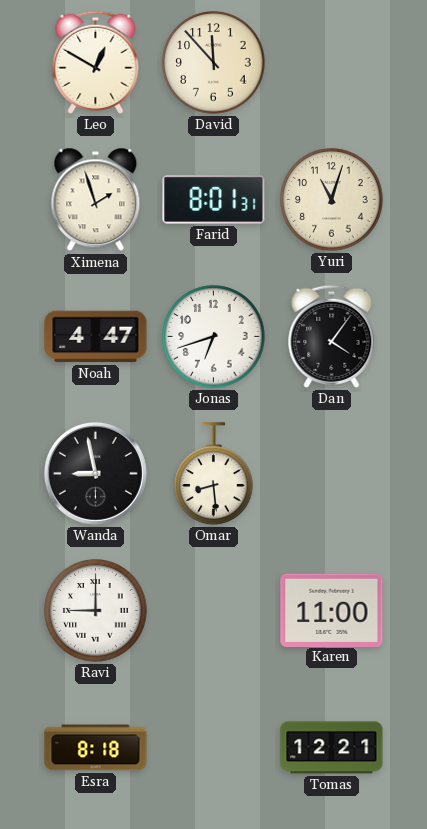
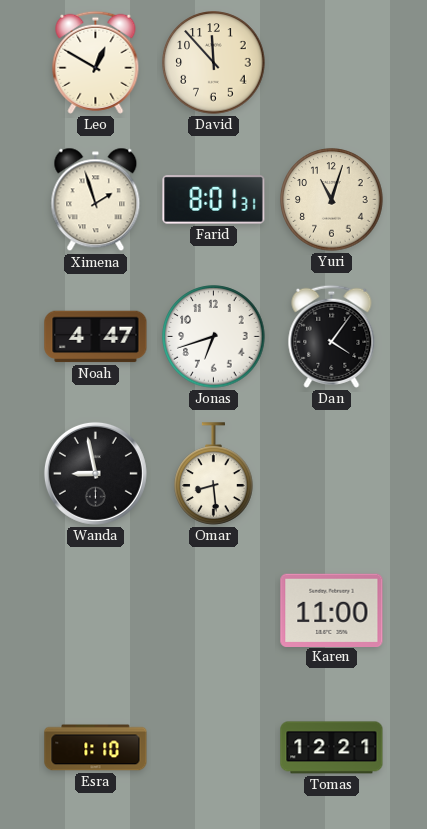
Ravi: 9:00 -> none (96, 611)
Esra: 8:18 -> 1:10 (96, 748)
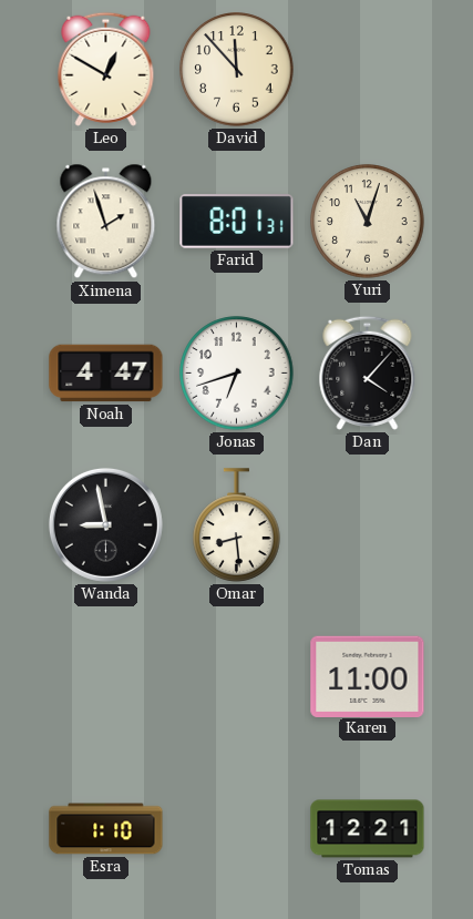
Dan: 4:06 -> 4:07 (368, 372)
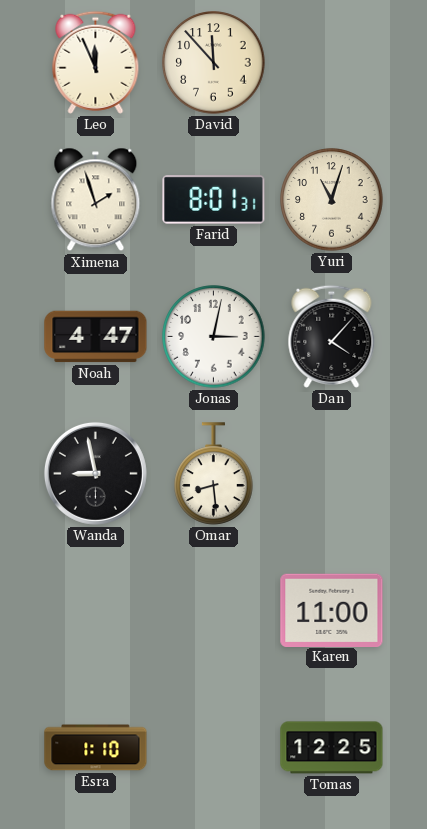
Leo: 12:50 -> 11:56 (96, 62)
Jonas: 6:42 -> 3:02 (214, 337)
Tomas: 12:21 -> 12:25 (332, 748)
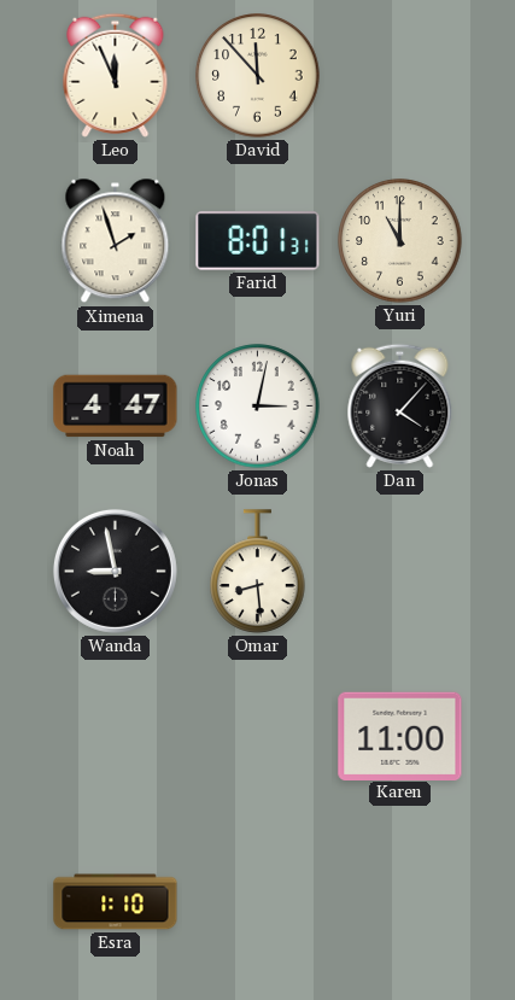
Yuri: 11:03 -> 11:00 (400, 241)
Tomas: 12:25 -> none (332, 748)
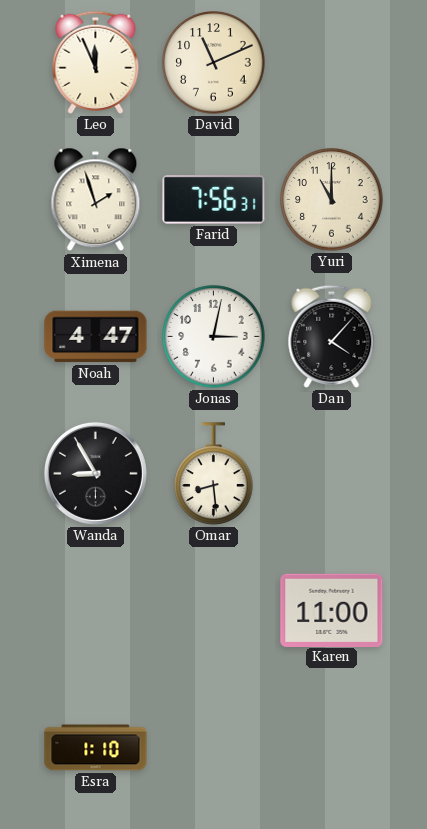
David: 11:53 -> 11:11 (214, 63)
Farid: 8:01 -> 7:56 (214, 200)
Wanda: 8:58 -> 8:55 (95, 473)
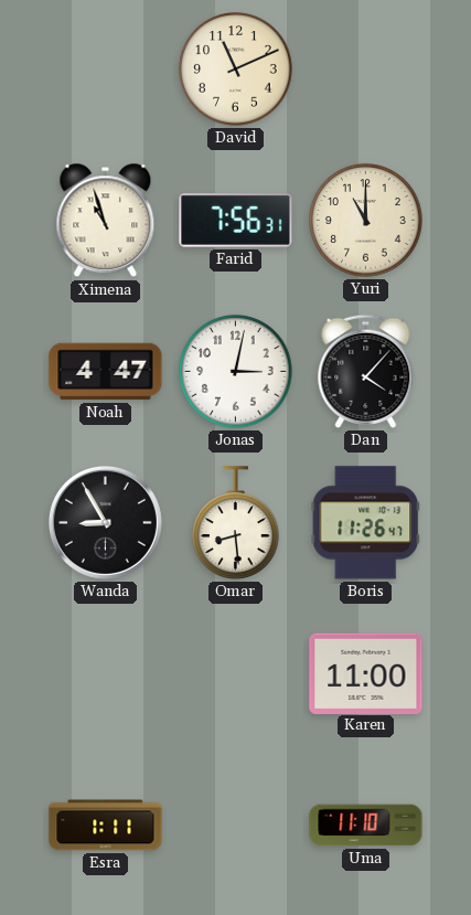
Leo: 11:56 -> none (96, 62)
Ximena: 1:57 -> 10:57 (106, 221)
Boris: none -> 11:26 (365, 523)
Esra: 1:10 -> 1:11 (106, 826)
Uma: none -> 11:10 (366, 826)
